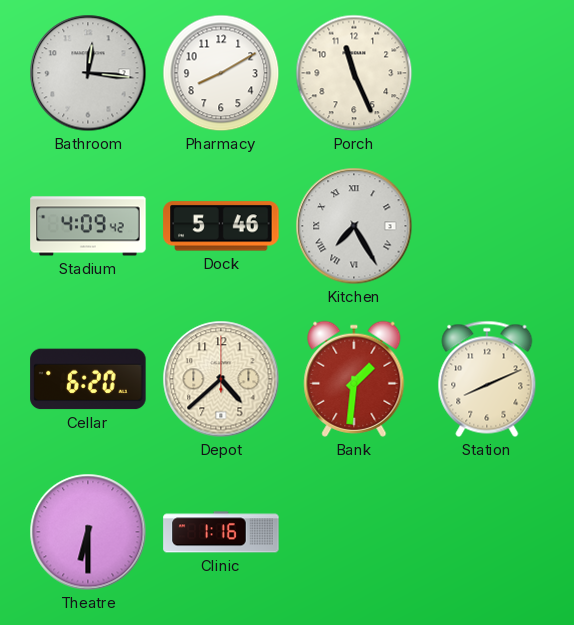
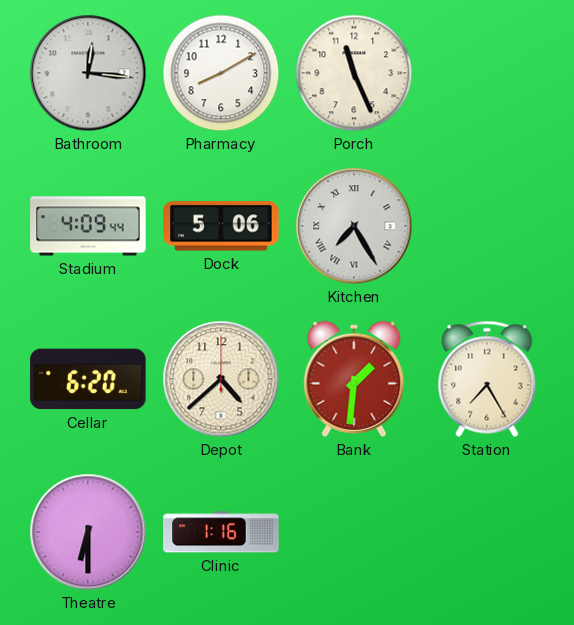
Stadium: 4:09:42 -> 4:09:44 (88, 226)
Dock: 5:46 -> 5:06 (221, 226)
Station: 8:11 -> 7:25 (487, 379)
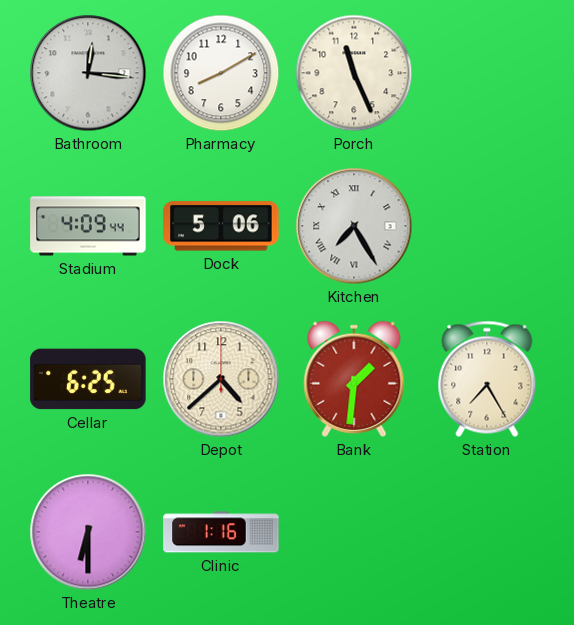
Cellar: 6:20 -> 6:25 (88, 379)
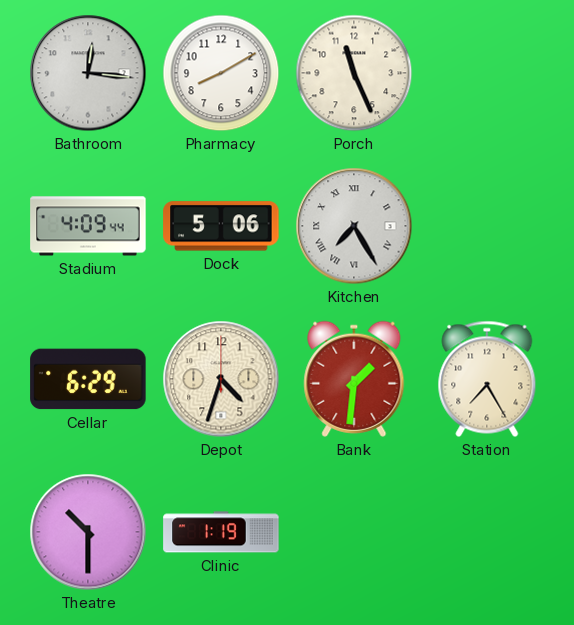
Cellar: 6:25 -> 6:29 (88, 379)
Depot: 4:38 -> 4:33 (221, 379)
Theatre: 6:30 -> 10:30 (88, 532)
Clinic: 1:16 -> 1:19 (221, 532)
